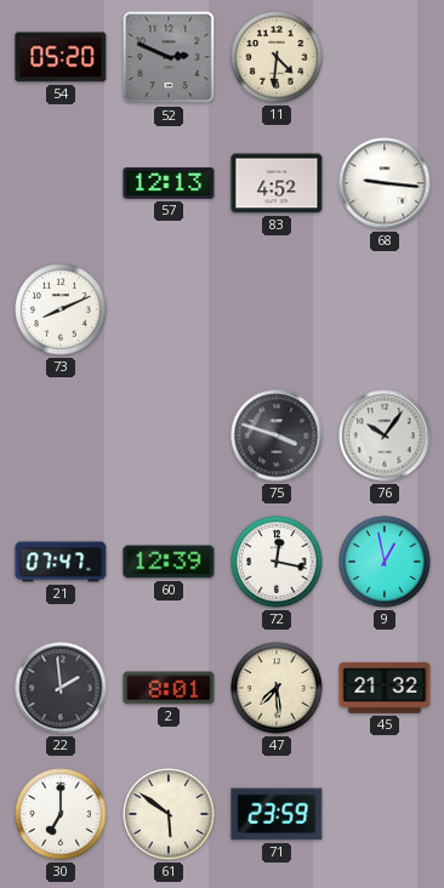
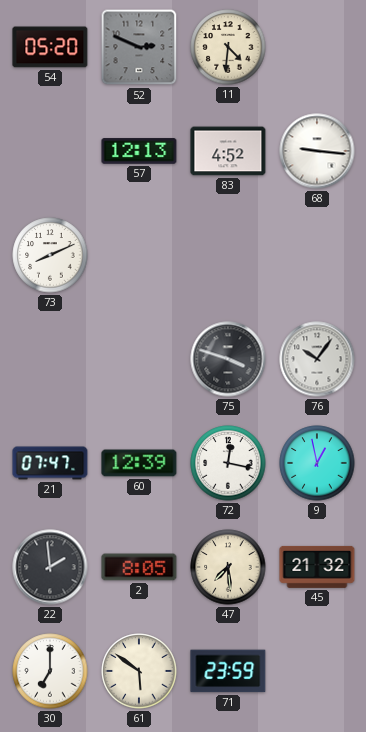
2: 8:01 -> 8:05 (139, 567)
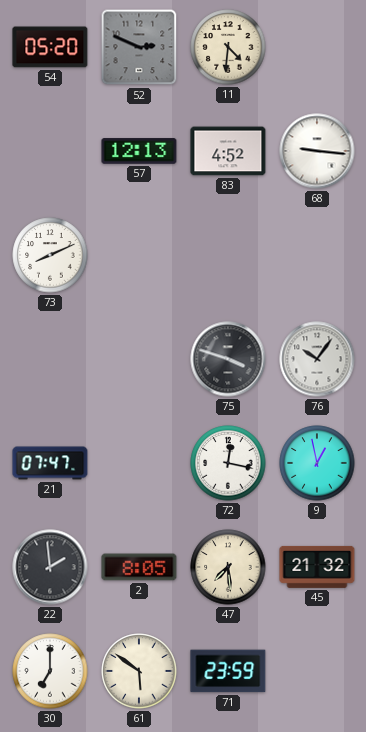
60: 12:39 -> none (139, 463)
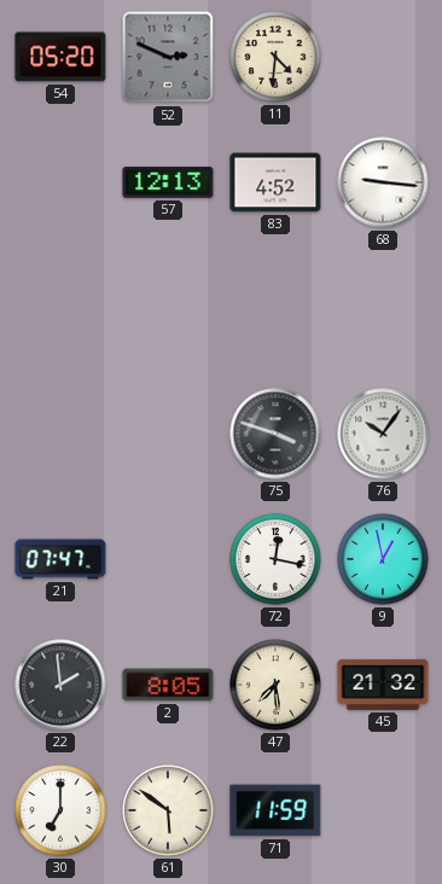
73: 8:11 -> none (50, 255)
71: 23:59 -> 11:59 (275, 810)
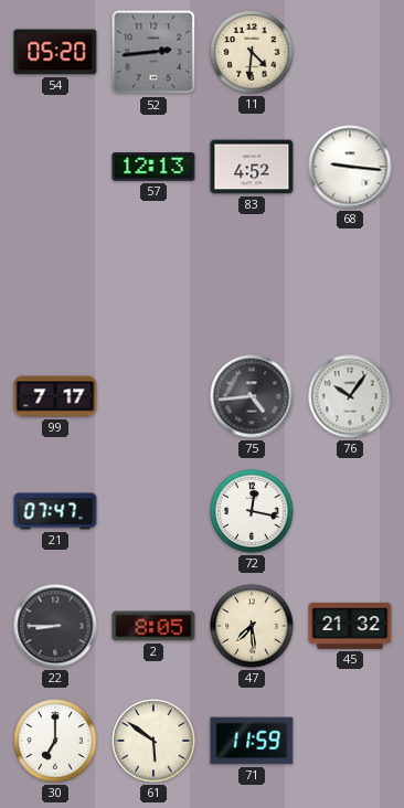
52: 2:49 -> 2:44 (153, 52)
99: none -> 7:17 (55, 396)
75: 3:48 -> 4:44 (252, 396)
9: 12:58 -> none (383, 559)
22: 1:59 -> 8:45 (55, 626)
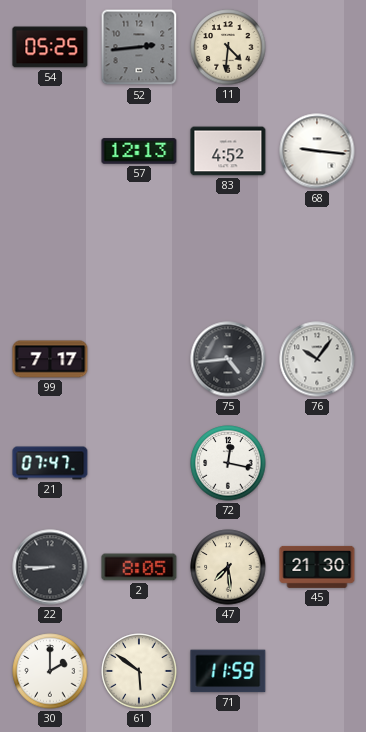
54: 05:20 -> 05:25 (50, 47)
45: 21:32 -> 21:30 (317, 567)
30: 7:00 -> 2:00 (50, 671)
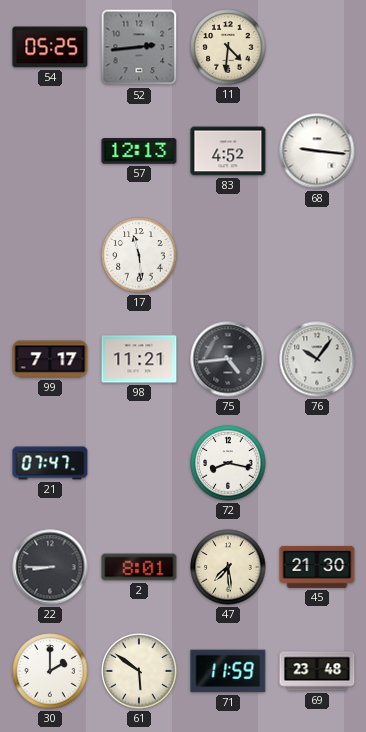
17: none -> 11:29 (139, 255)
98: none -> 11:21 (139, 359)
72: 12:17 -> 8:17 (228, 463)
2: 8:05 -> 8:01 (139, 567)
69: none -> 23:48 (317, 671)
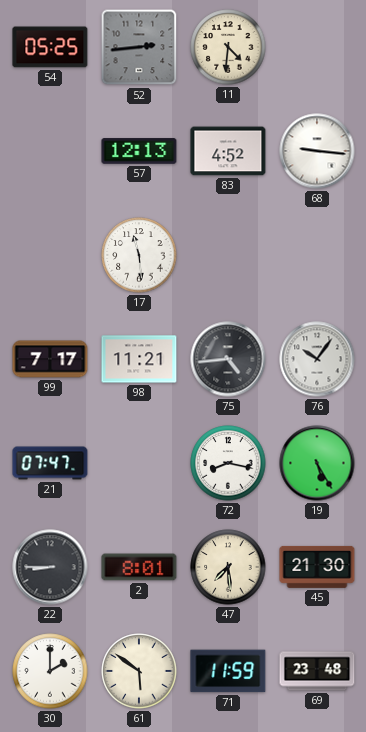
19: none -> 5:25 (317, 463)
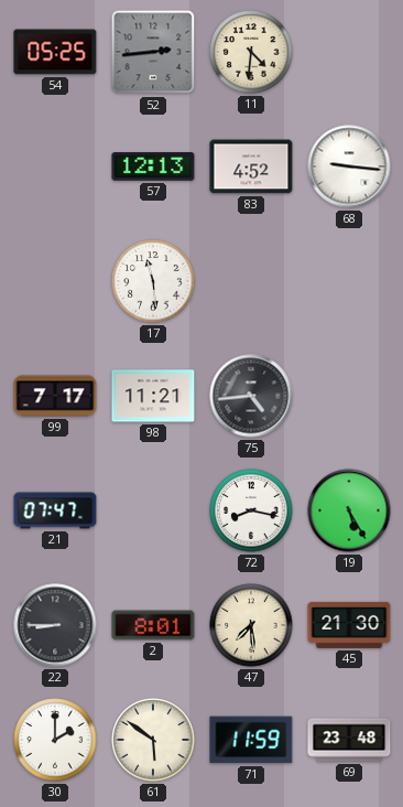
76: 10:06 -> none (317, 359)
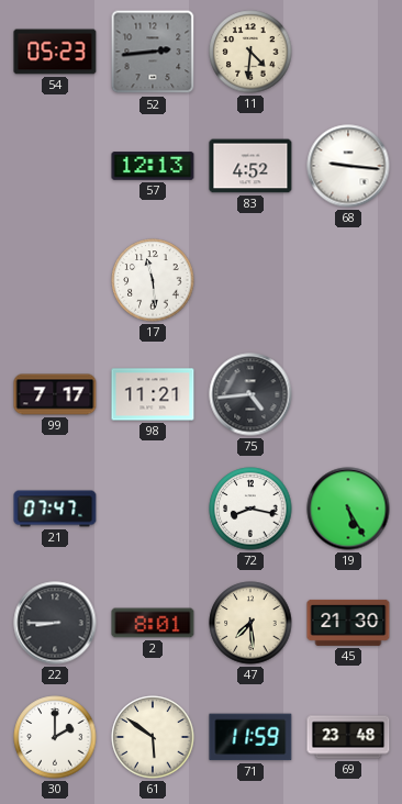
54: 05:25 -> 05:23 (55, 52)
